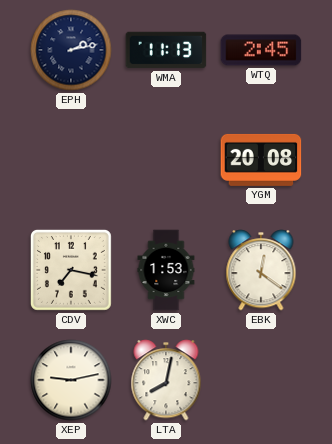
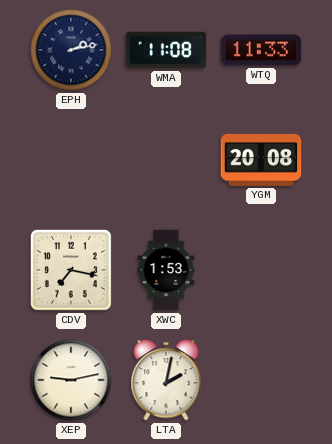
WMA: 11:13 -> 11:08 (166, 50)
WTQ: 2:45 -> 11:33 (261, 50)
EBK: 12:21 -> none (261, 270)
LTA: 8:02 -> 2:02 (166, 380)
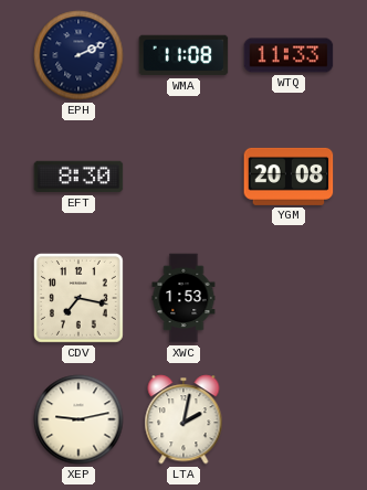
EPH: 2:13 -> 2:11 (78, 55)
EFT: none -> 8:30 (78, 177)
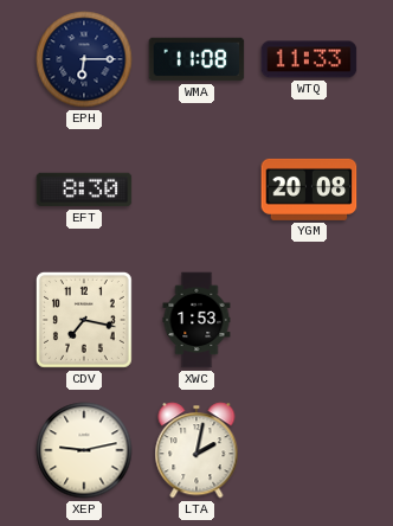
EPH: 2:11 -> 6:15 (84, 59)
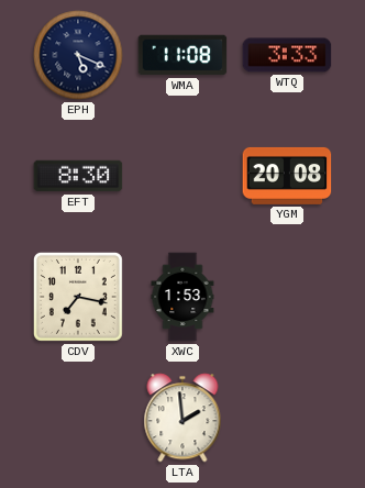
EPH: 6:15 -> 5:19 (78, 55)
WTQ: 11:33 -> 3:33 (287, 55)
XEP: 9:13 -> none (84, 450)
LTA: 2:02 -> 1:59 (182, 418)
